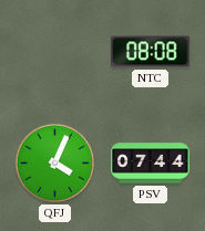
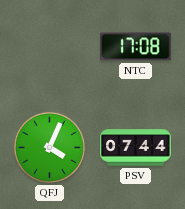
NTC: 08:08 -> 17:08 (136, 47)
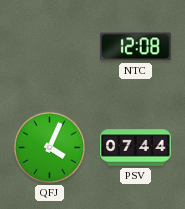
NTC: 17:08 -> 12:08 (136, 47)
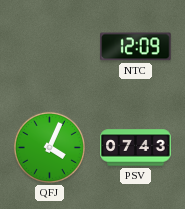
NTC: 12:08 -> 12:09 (136, 47)
PSV: 07:44 -> 07:43 (136, 148)
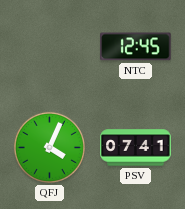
NTC: 12:09 -> 12:45 (136, 47)
PSV: 07:43 -> 07:41 (136, 148)
